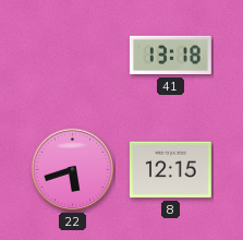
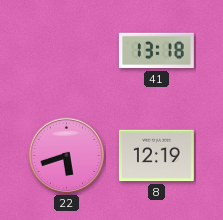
8: 12:15 -> 12:19 (156, 156)
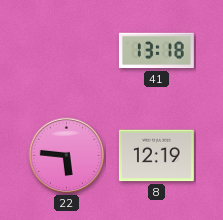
22: 5:42 -> 5:46 (67, 156)
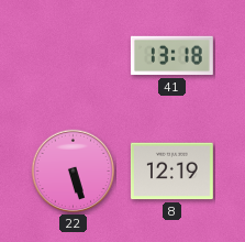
22: 5:46 -> 5:27 (74, 172)
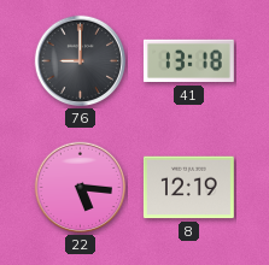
76: none -> 9:00 (81, 61)
22: 5:27 -> 5:16 (81, 188)
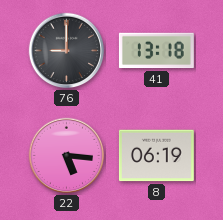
8: 12:19 -> 06:19 (156, 156)
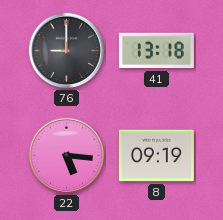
8: 06:19 -> 09:19 (156, 156)
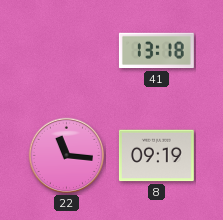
76: 9:00 -> none (67, 51)
22: 5:16 -> 11:16 (67, 156)
